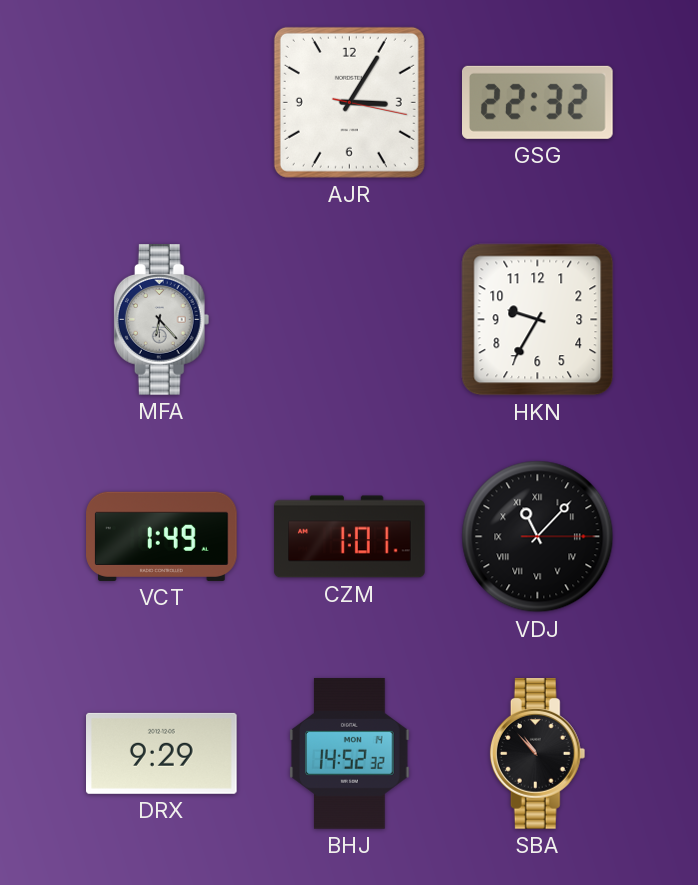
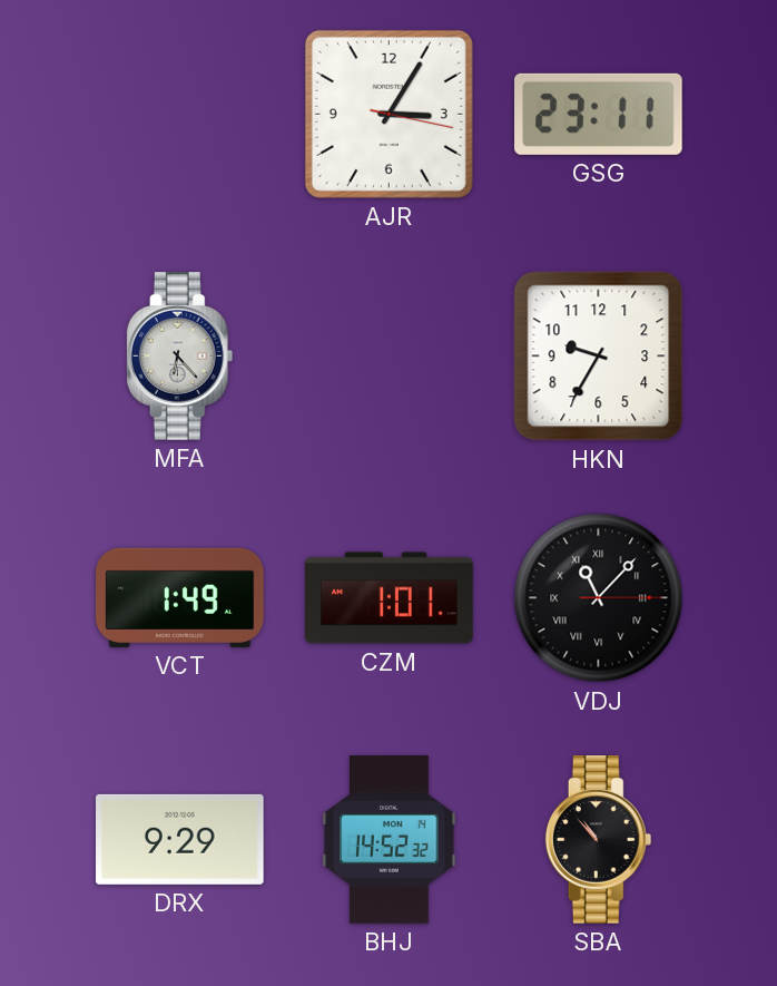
GSG: 22:32 -> 23:11 (599, 114)
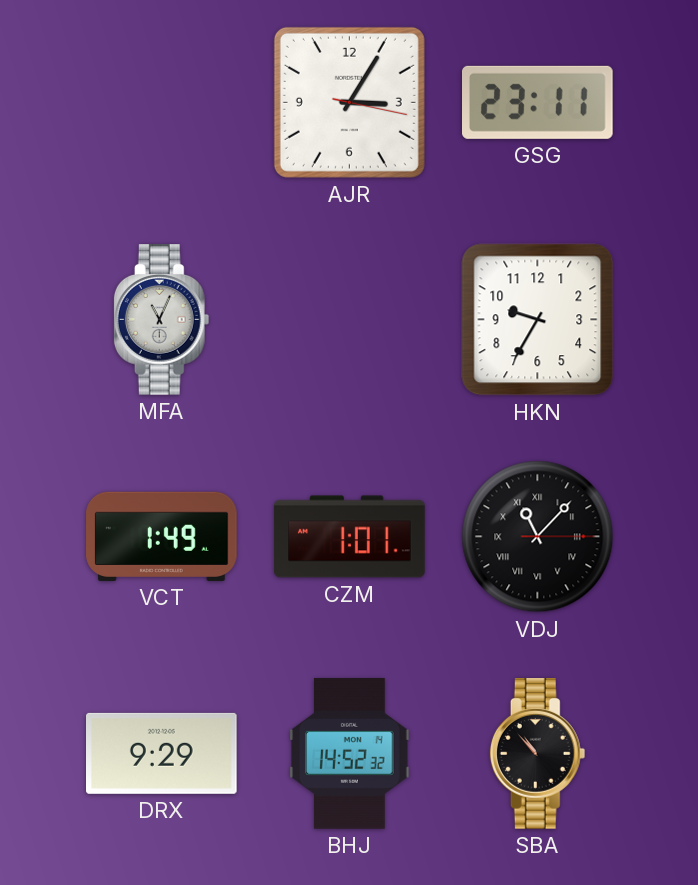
MFA: 6:23 -> 11:04 (162, 320)
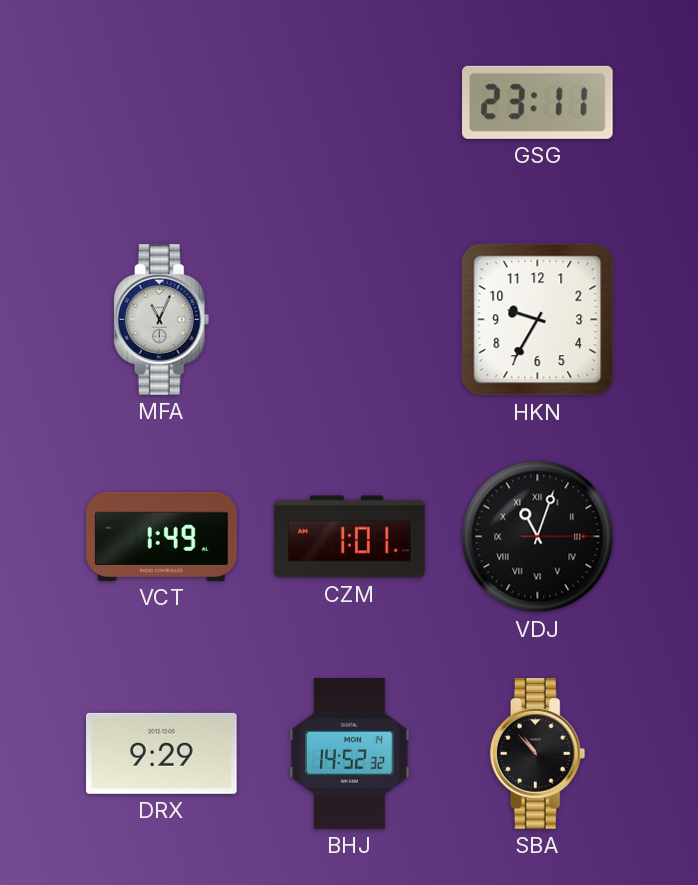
AJR: 3:05 -> none (349, 102)
VDJ: 11:07 -> 11:03 (538, 537)
